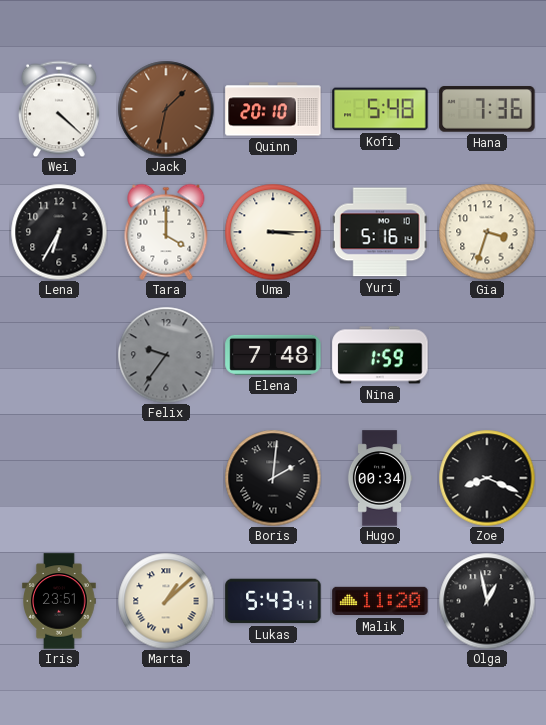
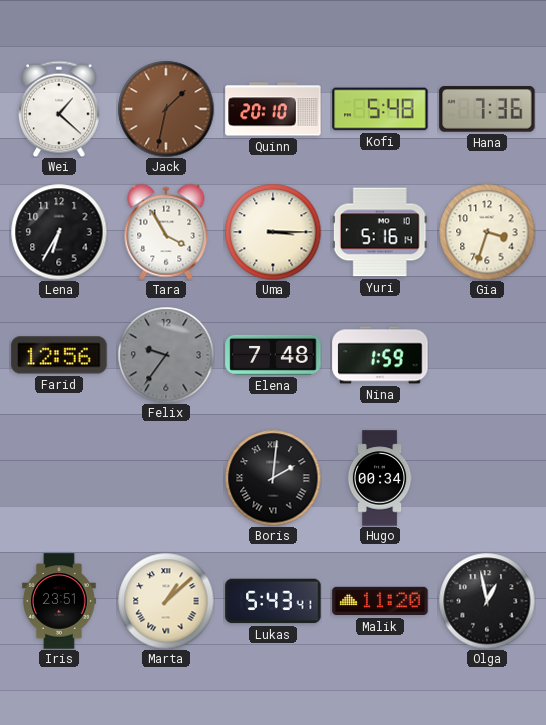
Wei: 4:22 -> 1:22 (60, 109)
Tara: 4:00 -> 3:55 (166, 232)
Farid: none -> 12:56 (59, 355)
Zoe: 8:19 -> none (487, 478)
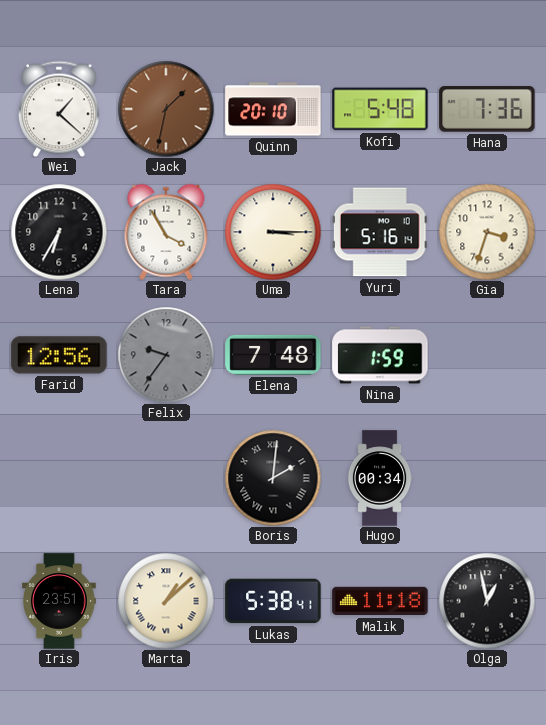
Lukas: 5:43 -> 5:38 (273, 601)
Malik: 11:20 -> 11:18 (380, 601)
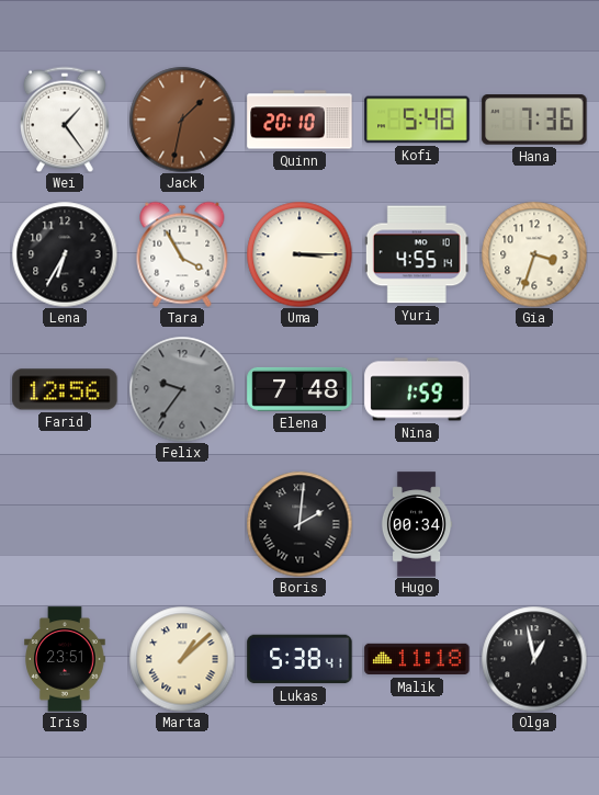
Wei: 1:22 -> 1:24 (66, 120)
Yuri: 5:16 -> 4:55 (417, 254)
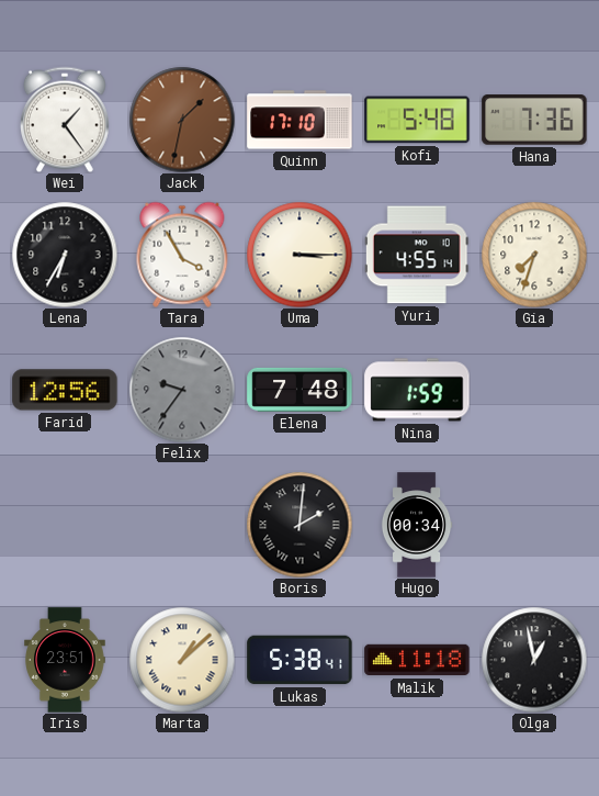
Quinn: 20:10 -> 17:10 (299, 120)
Gia: 3:33 -> 7:33 (534, 255)
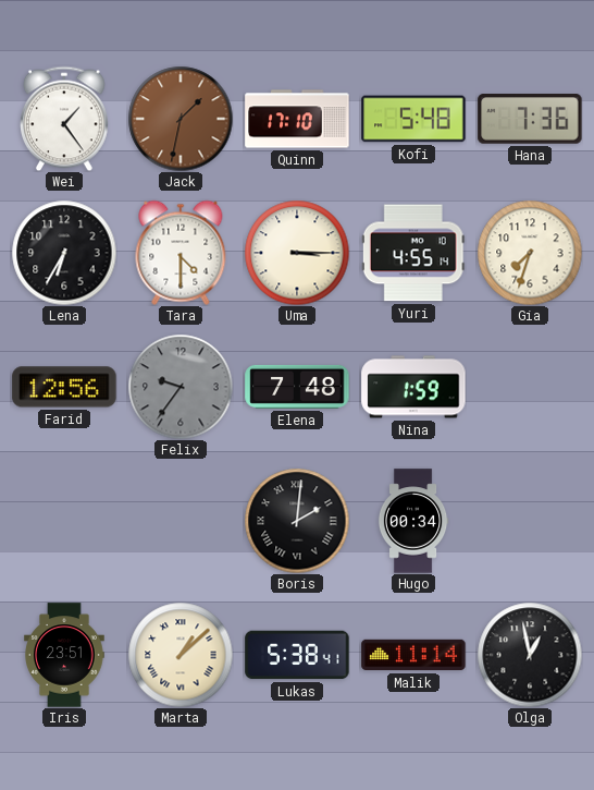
Tara: 3:55 -> 4:30 (181, 253)
Malik: 11:18 -> 11:14 (413, 655)
